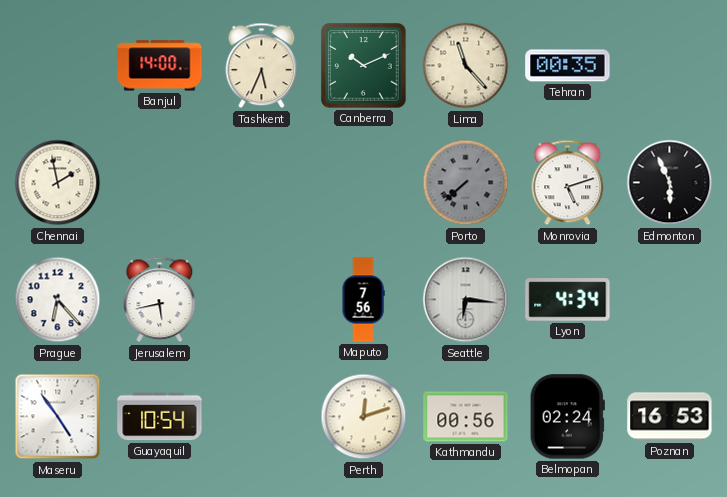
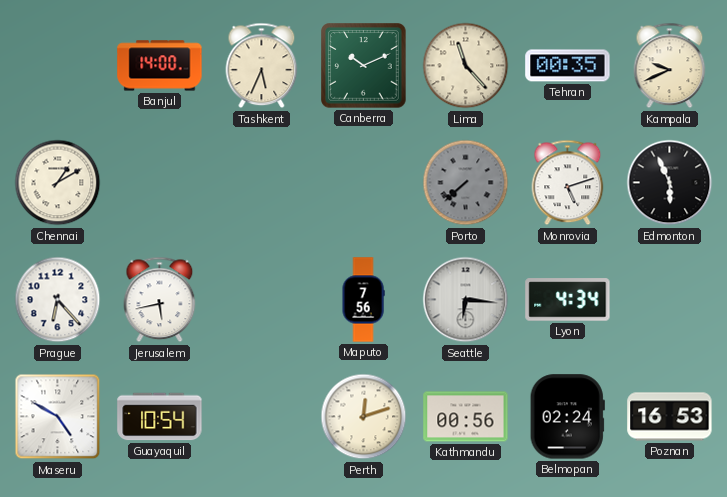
Kampala: none -> 9:41 (670, 66)
Chennai: 1:58 -> 1:10 (58, 183)
Maseru: 4:54 -> 4:50 (58, 417)
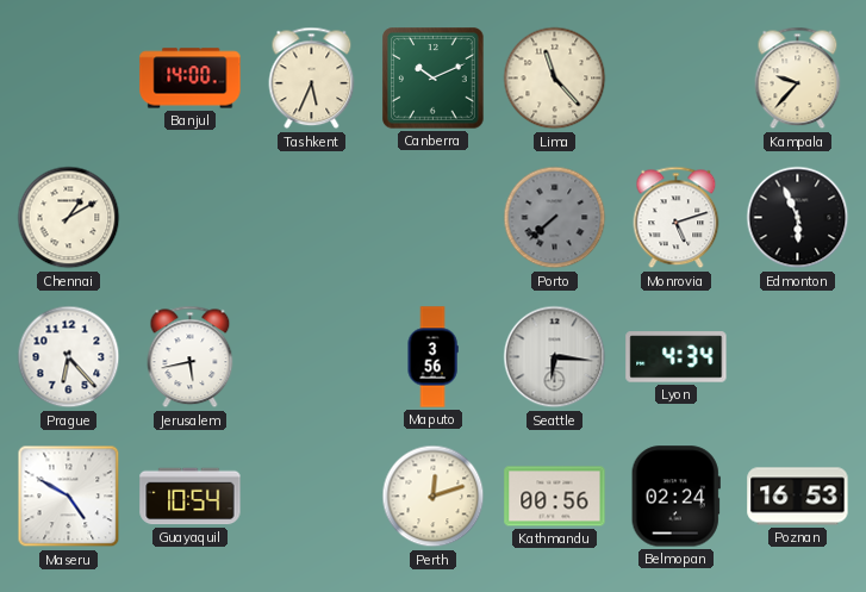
Tehran: 00:35 -> none (568, 66)
Kampala: 9:41 -> 9:37 (798, 79)
Maputo: 7:56 -> 3:56 (432, 357)
